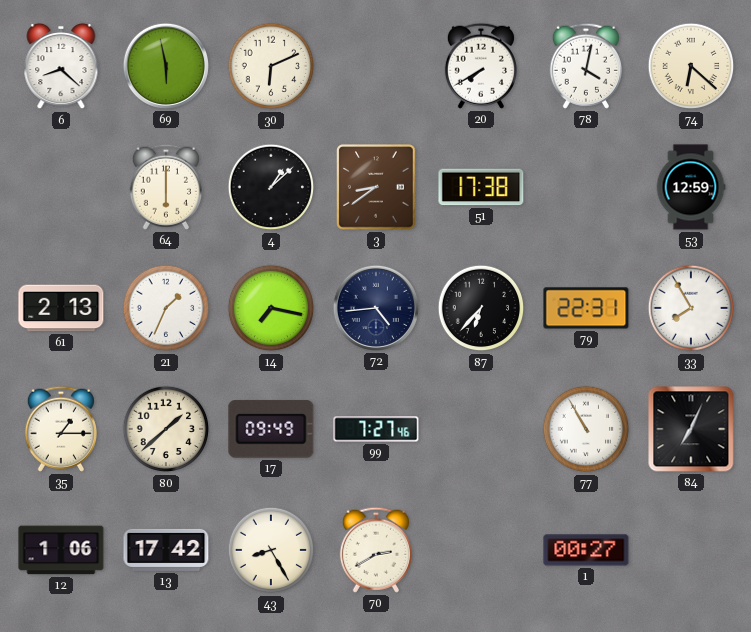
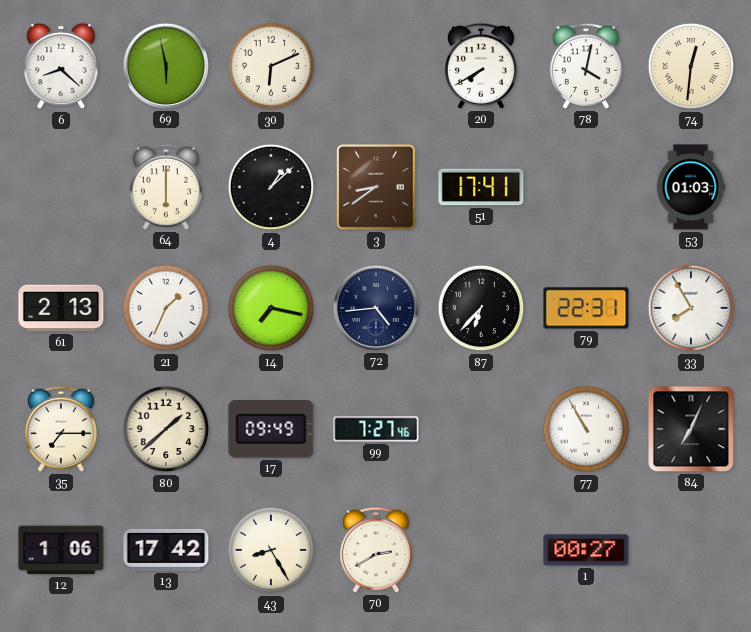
74: 6:22 -> 12:31 (691, 66)
51: 17:38 -> 17:41 (481, 187)
53: 12:59 -> 01:03 (691, 187)
35: 1:15 -> 7:15 (61, 429)
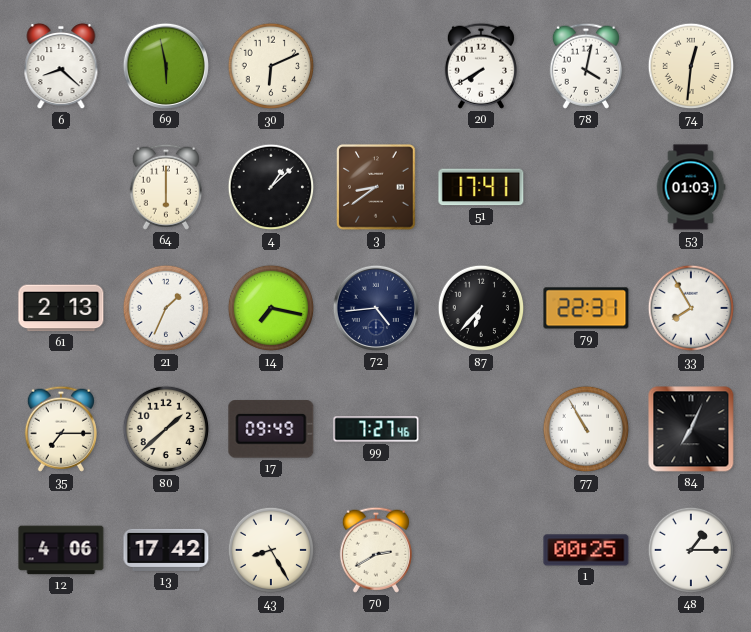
12: 1:06 -> 4:06 (61, 550)
1: 00:27 -> 00:25 (586, 550)
48: none -> 1:15 (691, 550)
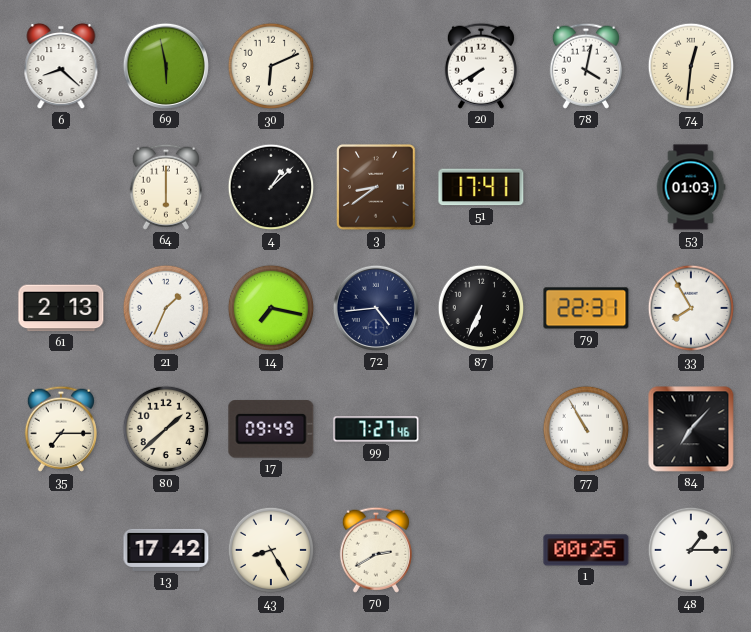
87: 6:37 -> 6:34 (481, 308)
84: 7:04 -> 7:07 (691, 429)
12: 4:06 -> none (61, 550)
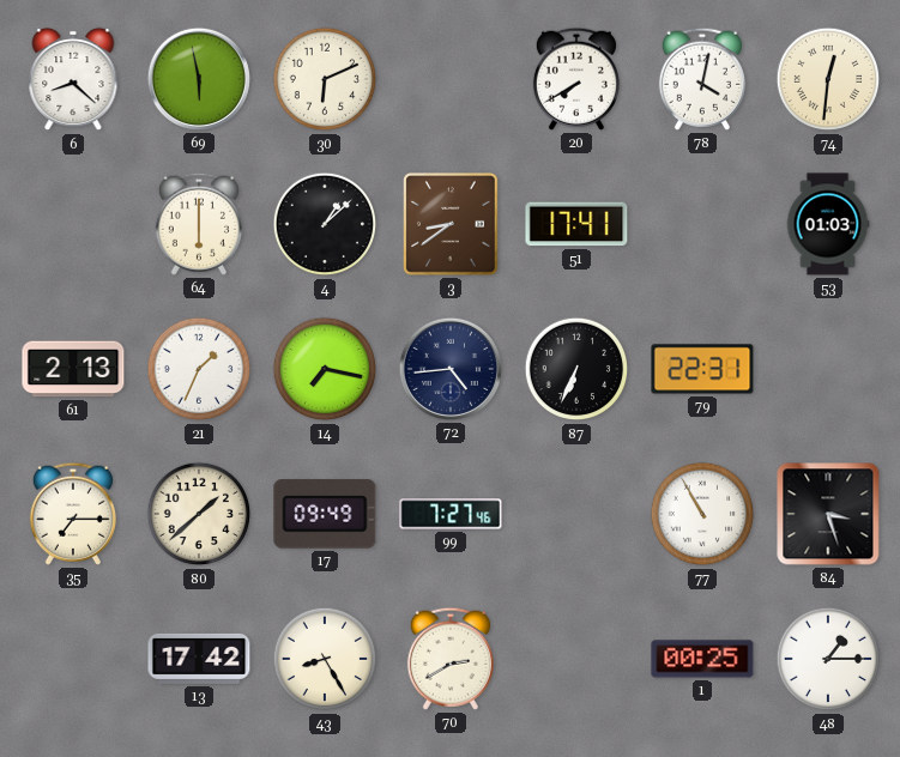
33: 7:55 -> none (691, 308)
84: 7:07 -> 3:27 (828, 514)
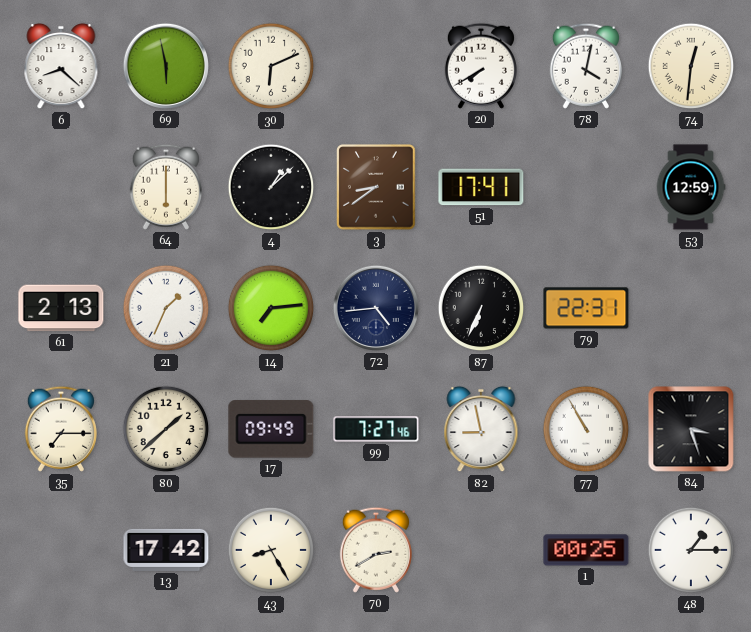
53: 01:03 -> 12:59 (691, 187)
14: 7:17 -> 7:14 (271, 308)
82: none -> 8:58 (481, 429)
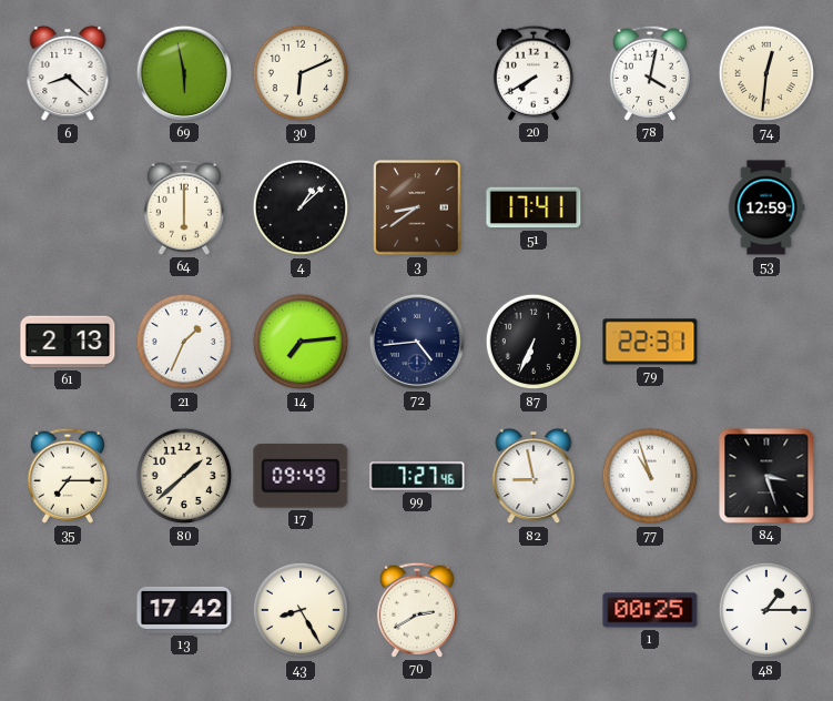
77: 10:55 -> 10:57 (650, 476)
